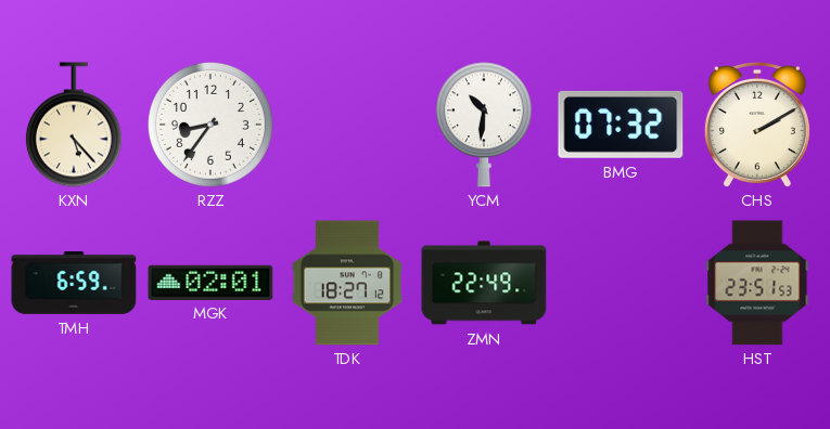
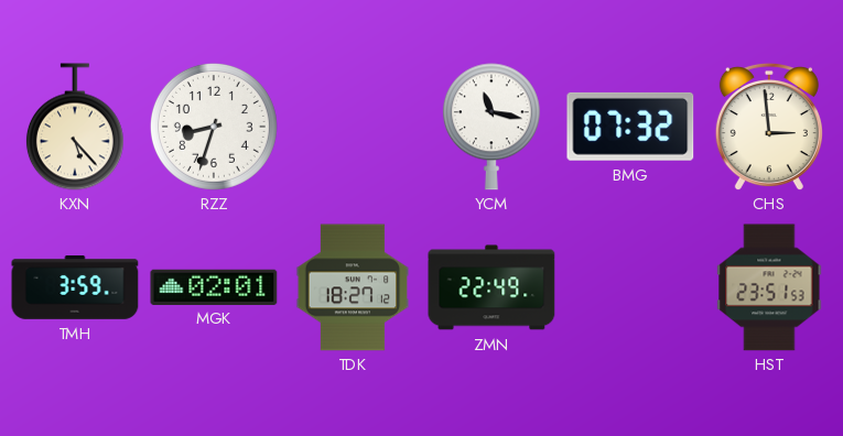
RZZ: 8:36 -> 8:33 (214, 127)
YCM: 10:31 -> 11:17 (491, 127)
CHS: 2:10 -> 2:59 (769, 127)
TMH: 6:59 -> 3:59 (75, 288)
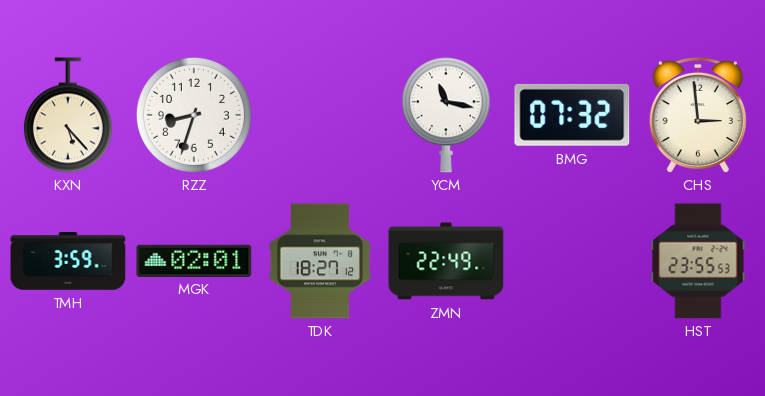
HST: 23:51 -> 23:55 (698, 261)
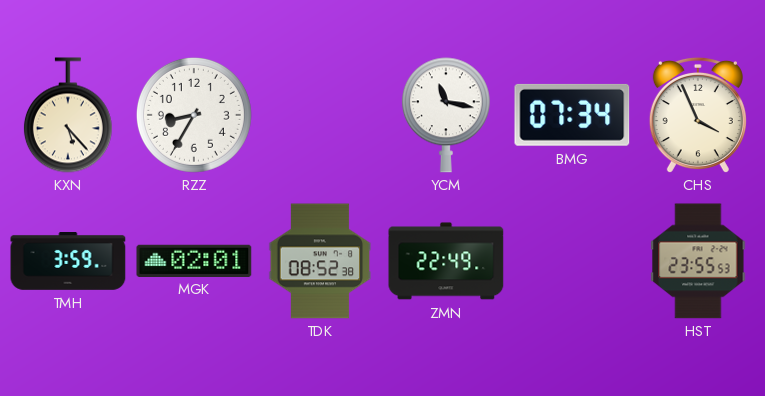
RZZ: 8:33 -> 8:35 (194, 115)
BMG: 07:32 -> 07:34 (572, 115)
CHS: 2:59 -> 3:56 (698, 115)
TDK: 18:27 -> 08:52 (320, 261)
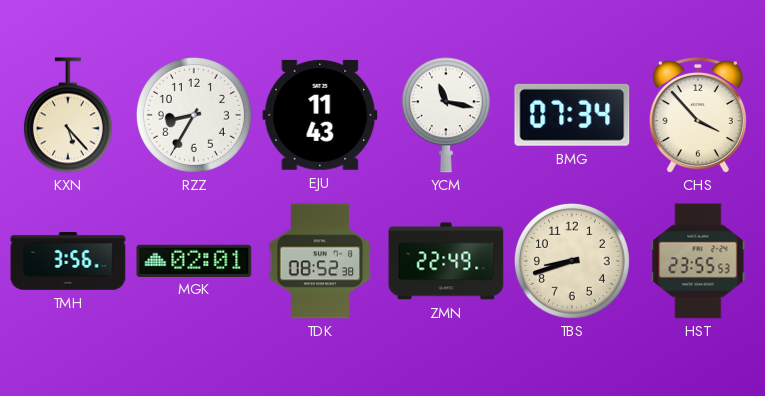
EJU: none -> 11:43 (320, 115)
CHS: 3:56 -> 3:53 (698, 115)
TMH: 3:59 -> 3:56 (68, 262)
TBS: none -> 8:42 (572, 261)
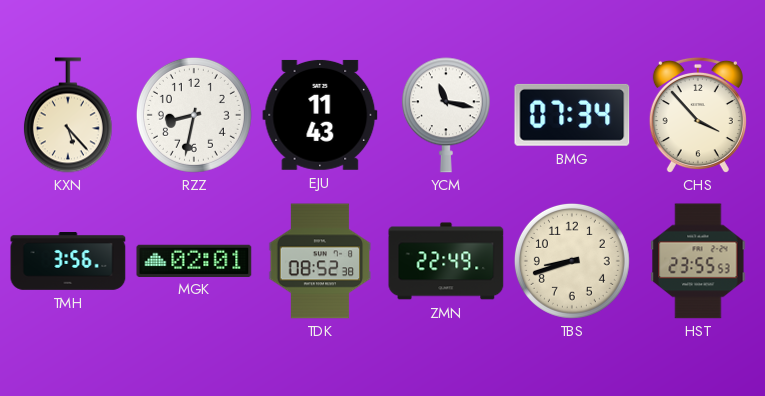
RZZ: 8:35 -> 8:32 (194, 115)
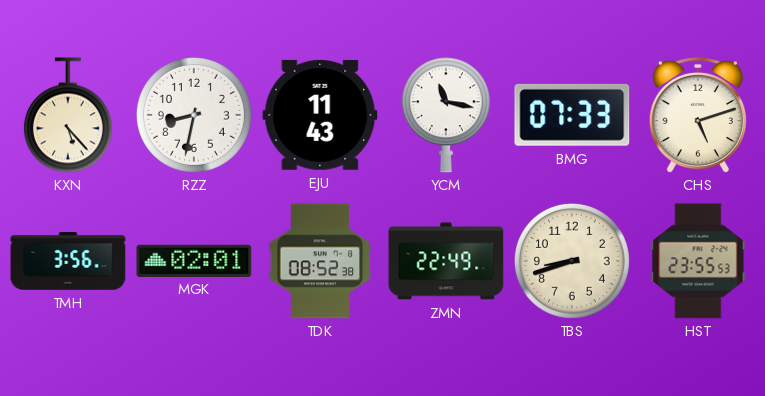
BMG: 07:34 -> 07:33 (572, 115)
CHS: 3:53 -> 5:12 (698, 115)
